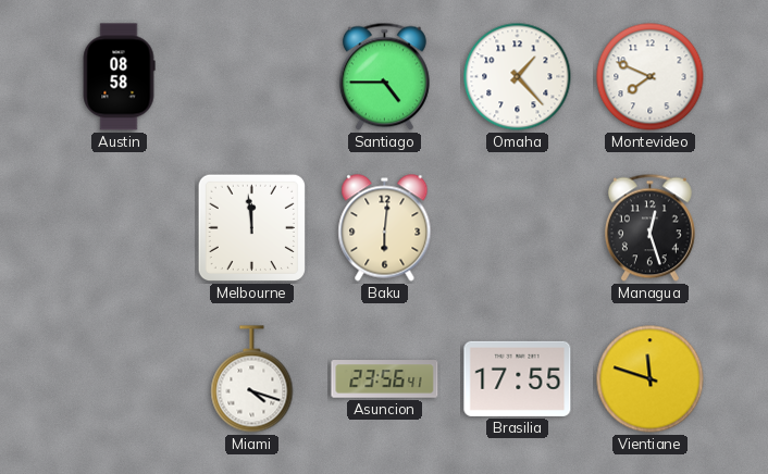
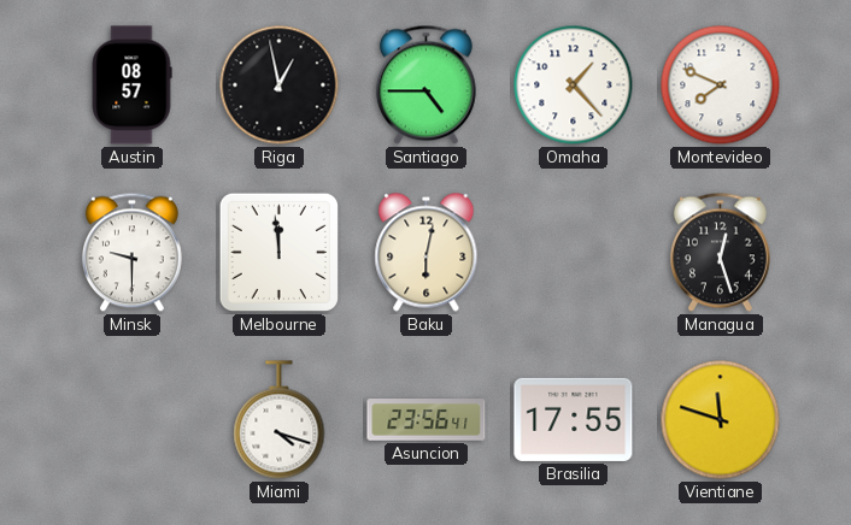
Austin: 08:58 -> 08:57 (131, 85)
Riga: none -> 12:58 (280, 85)
Minsk: none -> 9:30 (131, 253)
Baku: 6:01 -> 6:02 (427, 253)
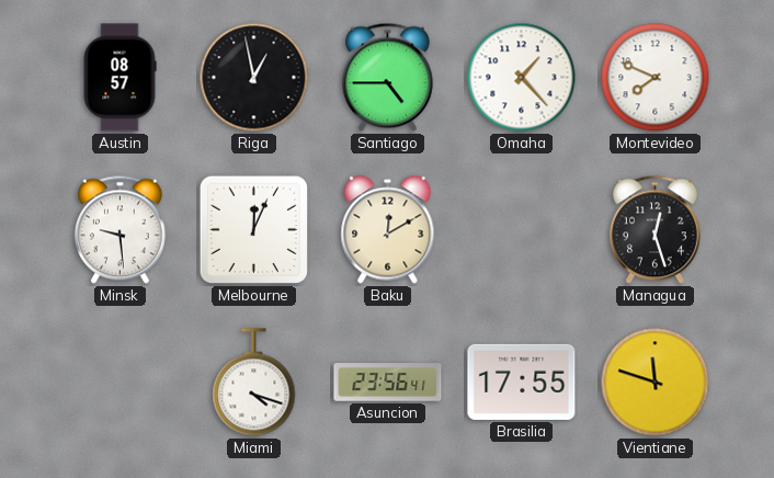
Minsk: 9:30 -> 9:29 (119, 230)
Melbourne: 11:59 -> 12:04 (253, 229)
Baku: 6:02 -> 12:10 (388, 230)
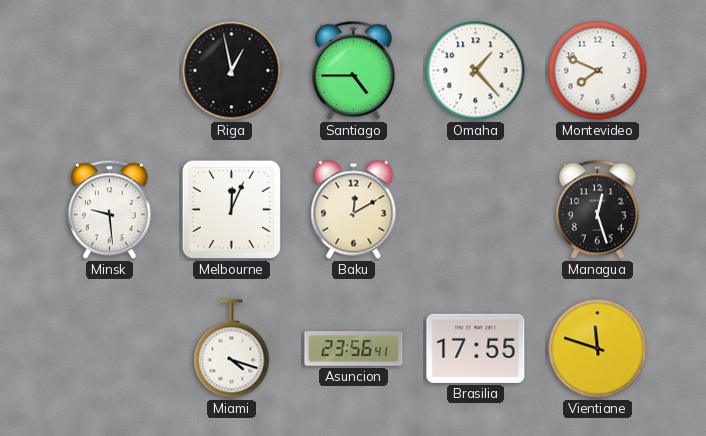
Austin: 08:57 -> none (119, 78)
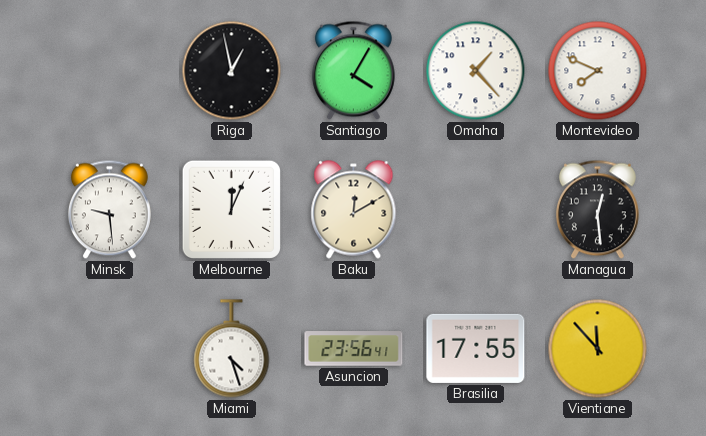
Santiago: 4:45 -> 4:05 (353, 71)
Managua: 12:27 -> 12:29 (597, 210)
Miami: 4:18 -> 4:27 (232, 349)
Vientiane: 11:48 -> 11:53 (598, 349)
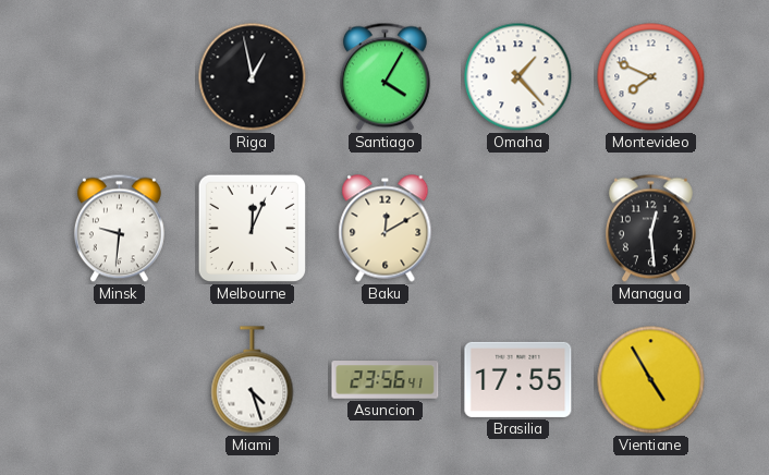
Minsk: 9:29 -> 9:31 (119, 229)
Vientiane: 11:53 -> 4:55 (651, 380)
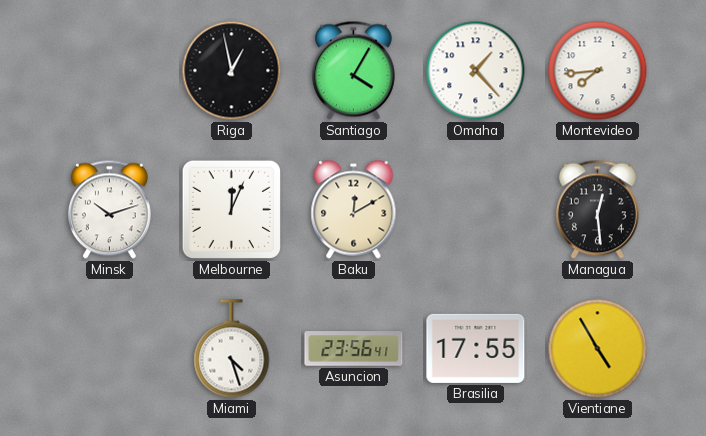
Montevideo: 7:49 -> 7:44 (598, 71)
Minsk: 9:31 -> 10:12 (109, 210)
